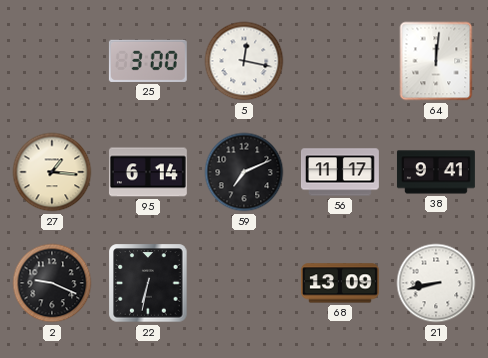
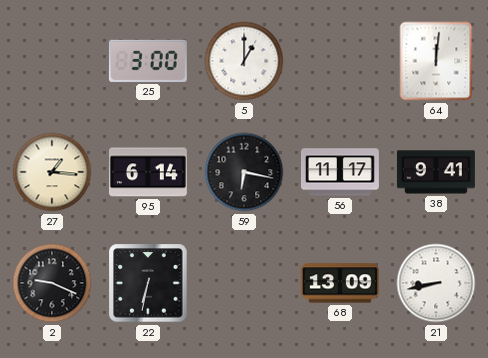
5: 12:17 -> 1:00 (244, 61)
59: 7:11 -> 6:17 (244, 172)
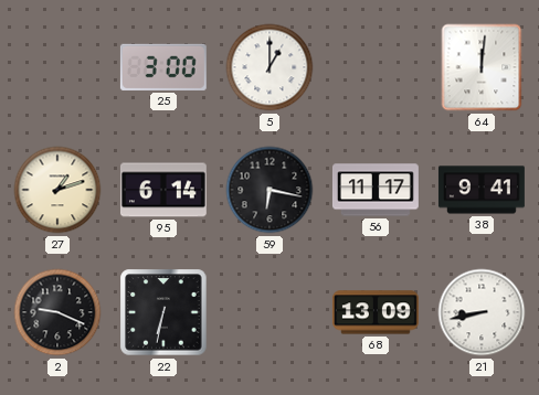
27: 1:16 -> 1:12 (57, 190)
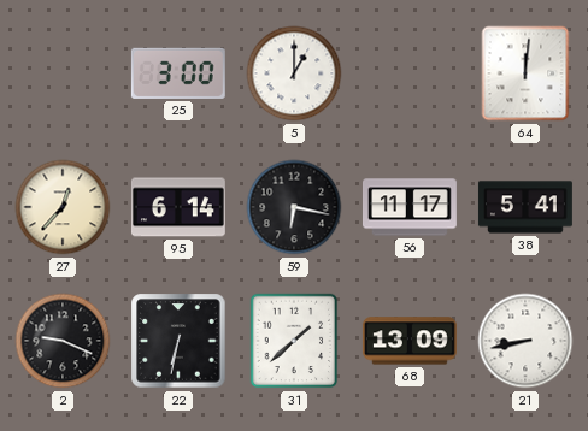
27: 1:12 -> 12:37 (63, 207)
38: 9:41 -> 5:41 (525, 207)
31: none -> 1:38 (294, 341)
